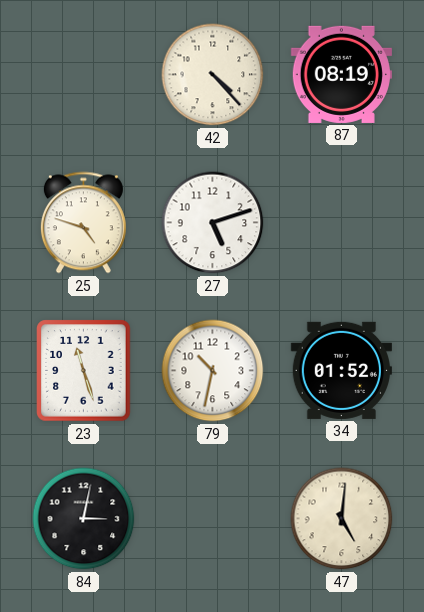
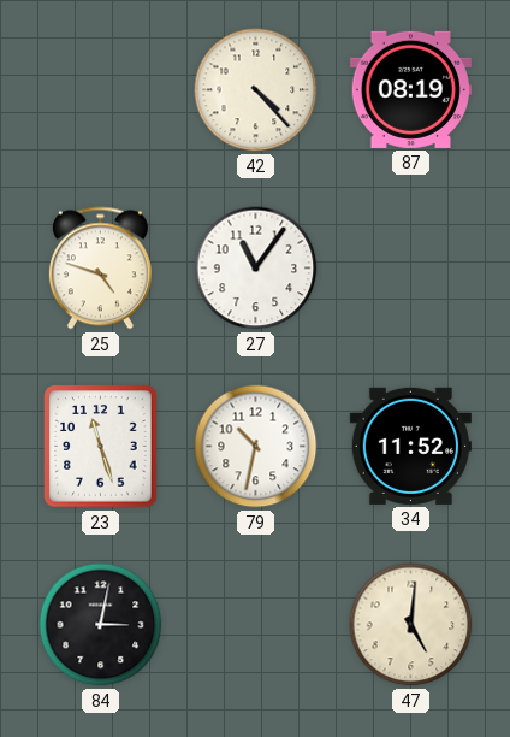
27: 5:12 -> 11:06 (256, 269)
34: 01:52 -> 11:52 (410, 446)
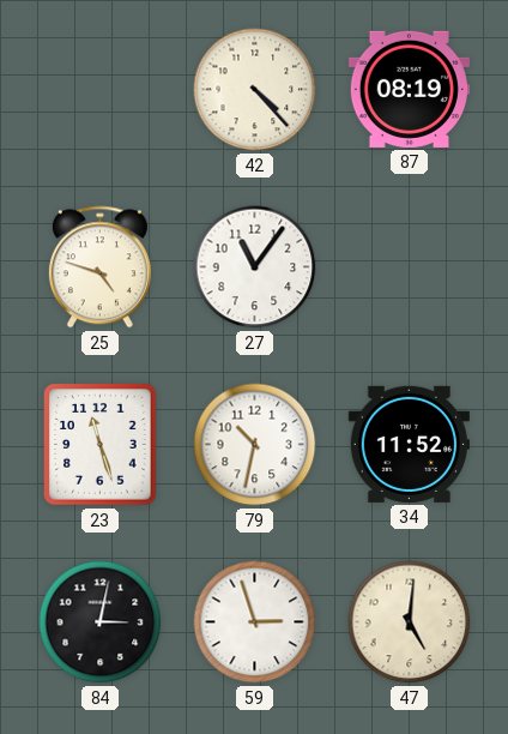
59: none -> 2:57 (255, 622)
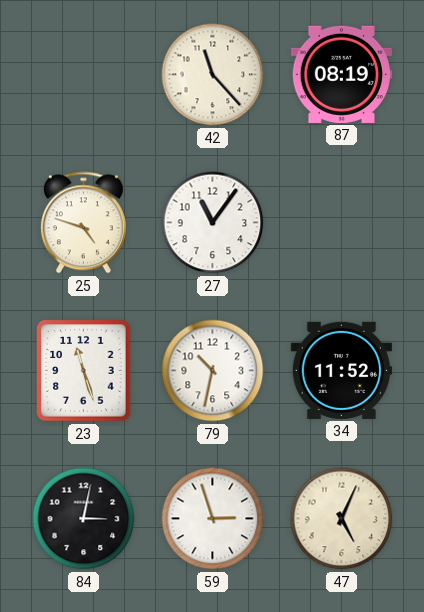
42: 4:23 -> 11:23 (213, 75)
47: 5:01 -> 5:04 (342, 519)
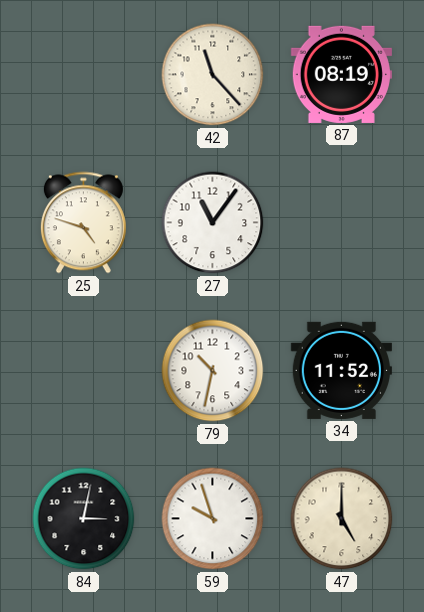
23: 11:27 -> none (84, 371)
59: 2:57 -> 9:57 (213, 519)
47: 5:04 -> 5:00 (342, 519)
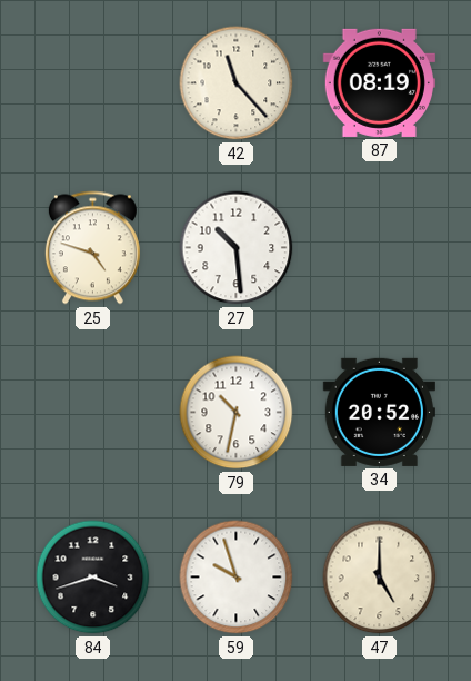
27: 11:06 -> 10:29 (237, 248)
34: 11:52 -> 20:52 (379, 412)
84: 3:02 -> 3:42 (93, 578)
